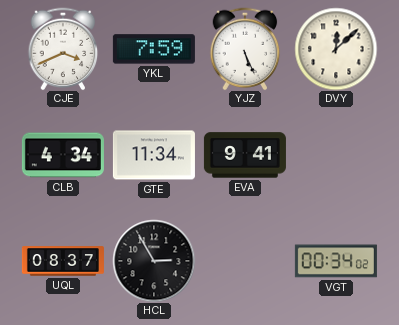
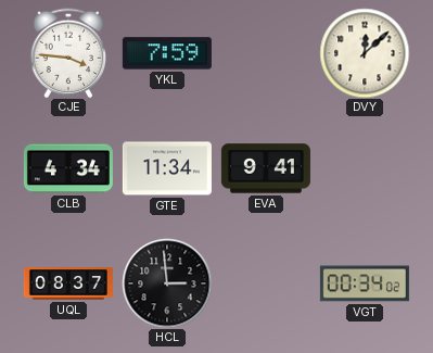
CJE: 3:41 -> 3:46 (68, 53)
YJZ: 5:26 -> none (245, 49)
HCL: 2:55 -> 2:59 (167, 283)
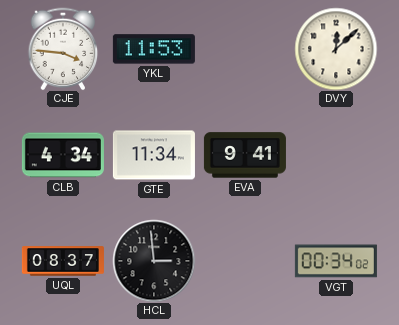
YKL: 7:59 -> 11:53 (154, 49)
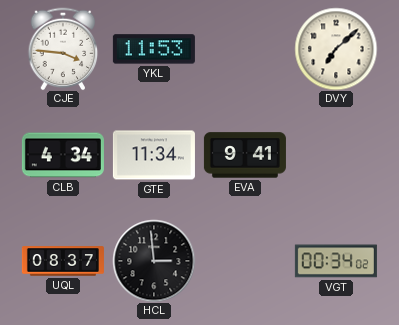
DVY: 12:08 -> 7:08 (336, 49)
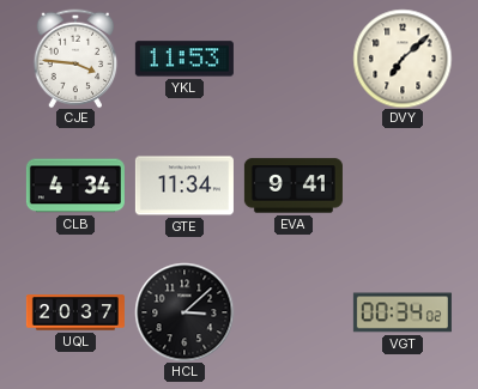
UQL: 08:37 -> 20:37 (75, 312)
HCL: 2:59 -> 3:08 (184, 312)
